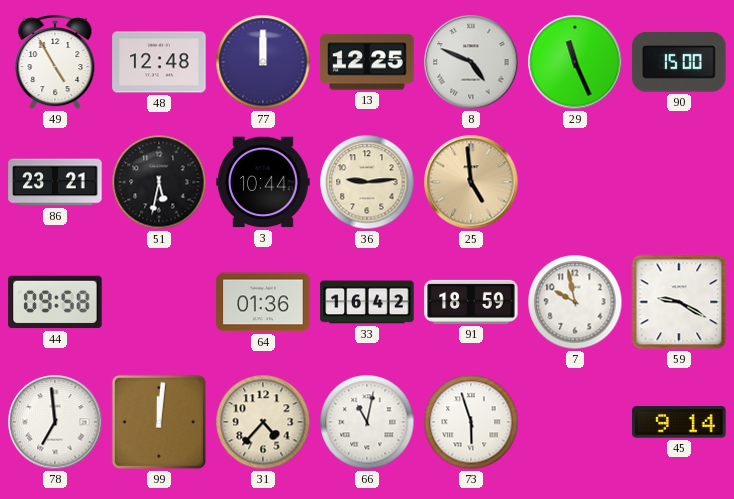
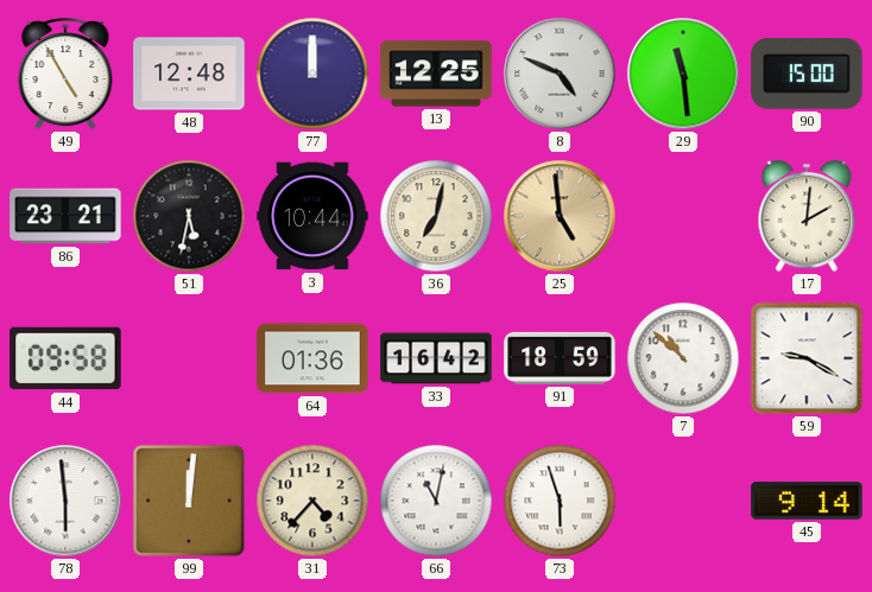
29: 11:26 -> 11:29 (683, 74)
36: 9:14 -> 7:02 (436, 216)
17: none -> 2:01 (807, 216)
7: 9:58 -> 10:52 (683, 358)
78: 6:59 -> 5:59 (65, 501)
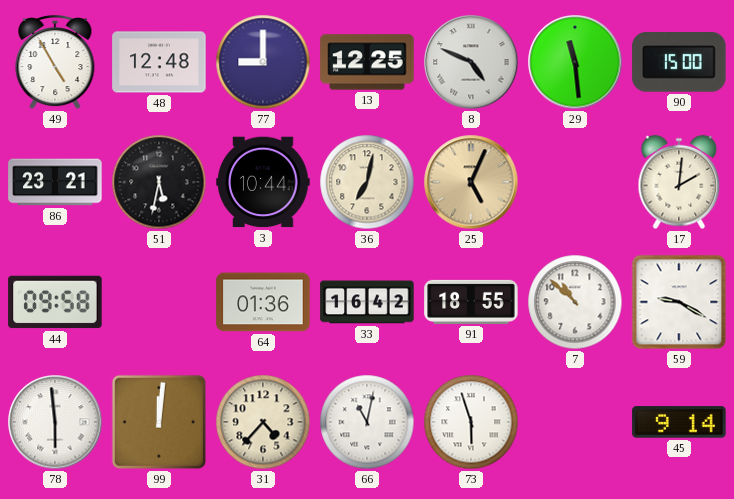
77: 12:00 -> 9:00 (263, 62)
25: 4:59 -> 5:04 (471, 182)
91: 18:59 -> 18:55 (471, 302)
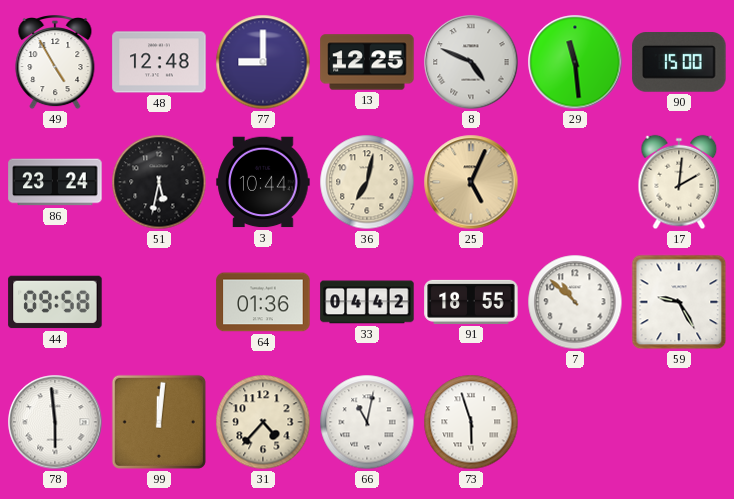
86: 23:21 -> 23:24 (55, 182)
33: 16:42 -> 04:42 (367, 302)
59: 9:20 -> 9:25 (679, 302)
45: 9:14 -> none (679, 422)
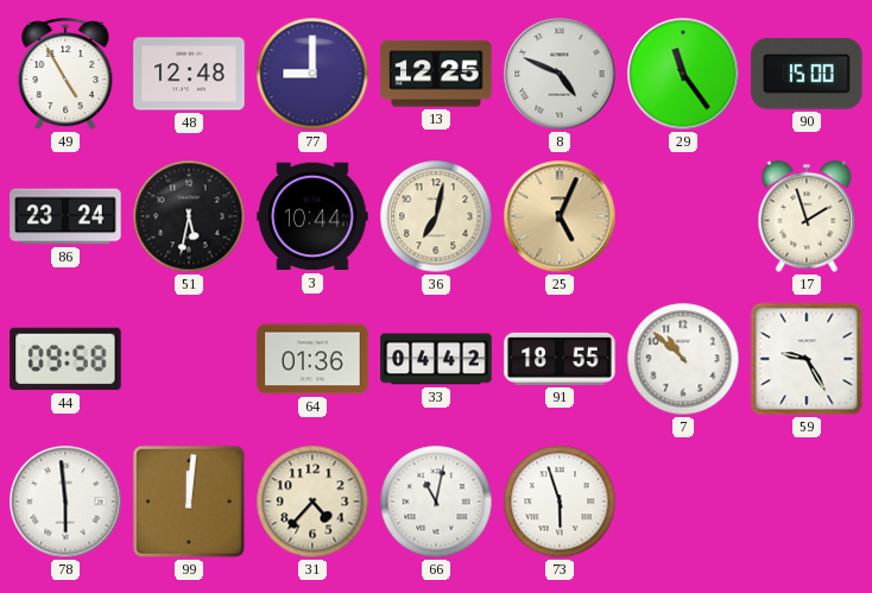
29: 11:29 -> 11:24 (683, 74)
17: 2:01 -> 1:57 (807, 216)
